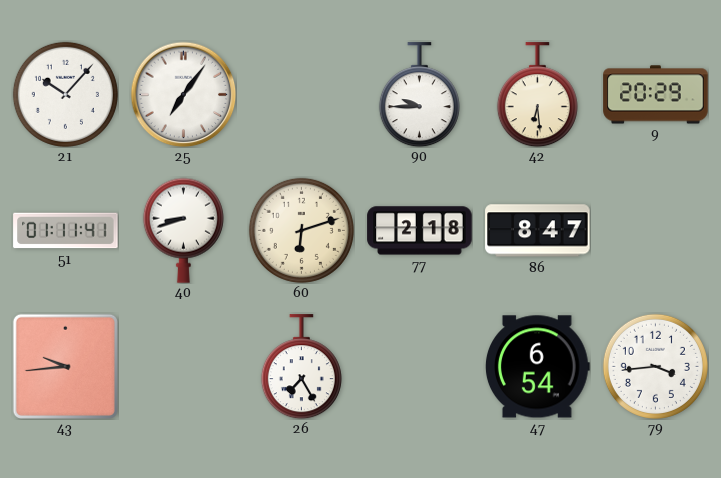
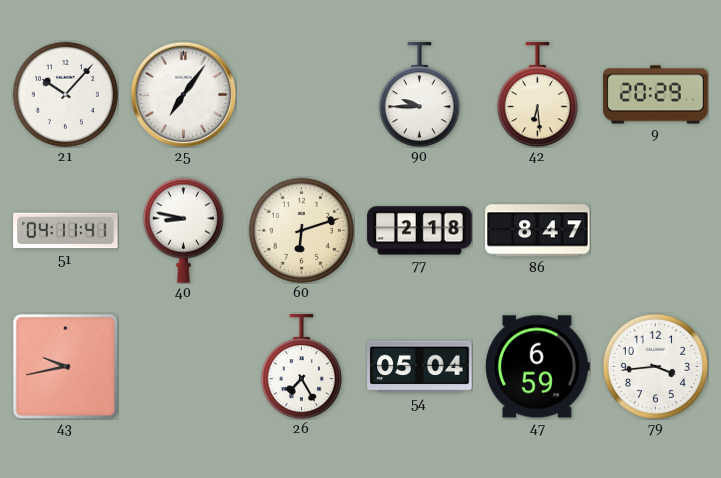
51: 01:11 -> 04:11 (66, 231)
40: 8:42 -> 8:47 (183, 230)
43: 9:44 -> 9:43 (65, 366)
54: none -> 05:04 (420, 367)
47: 6:54 -> 6:59 (538, 367)
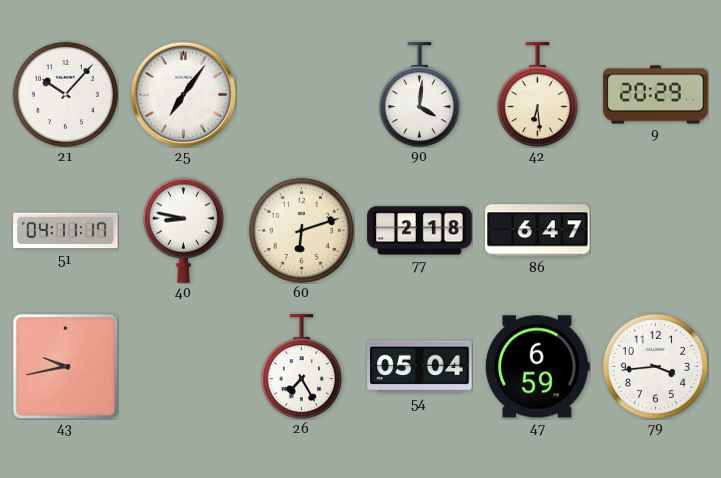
90: 9:45 -> 4:01 (419, 95)
51: 04:11:41 -> 04:11:17 (66, 231)
86: 8:47 -> 6:47 (538, 231)
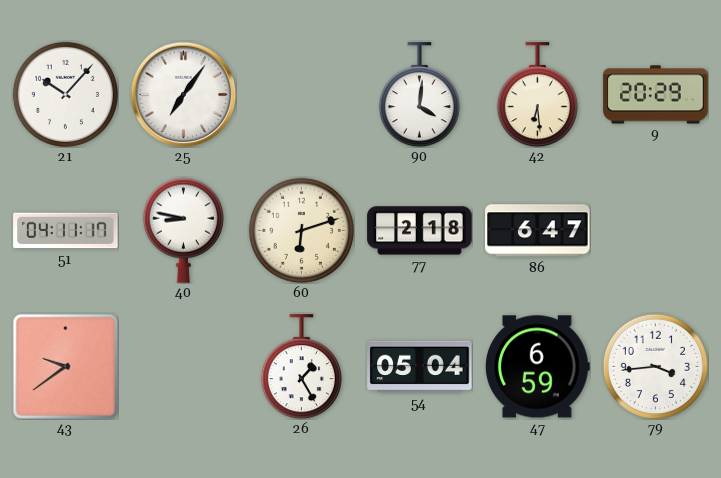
43: 9:43 -> 9:39 (65, 366)
26: 7:25 -> 1:25 (301, 367)
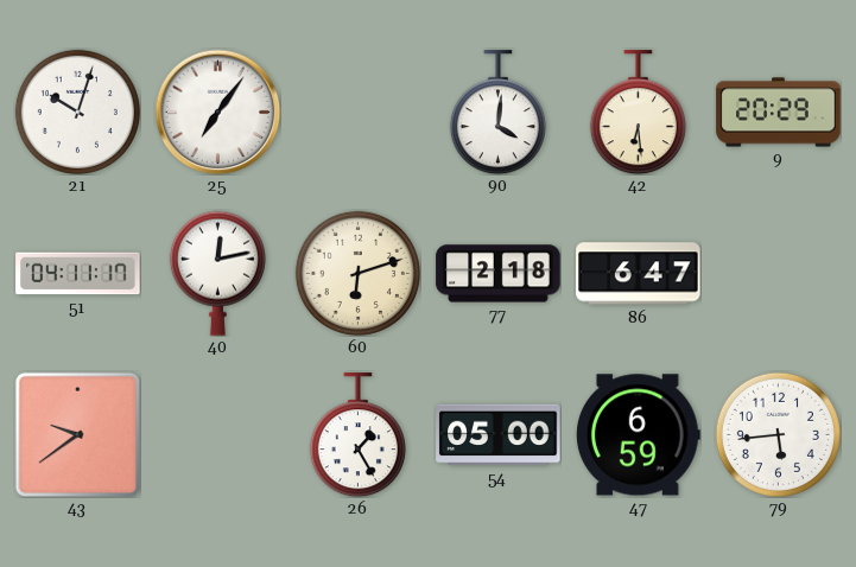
21: 10:07 -> 10:03 (77, 112)
40: 8:47 -> 12:13 (217, 273)
54: 05:04 -> 05:00 (499, 435)
79: 3:44 -> 5:44 (778, 434)
